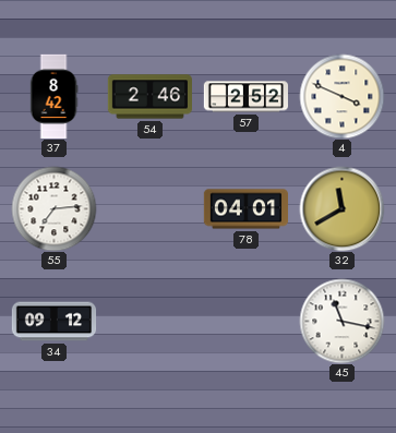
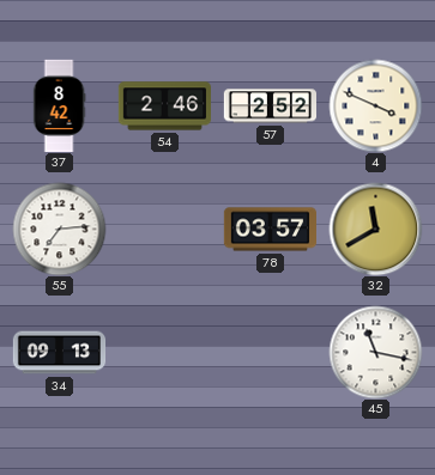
78: 04:01 -> 03:57 (270, 230)
34: 09:12 -> 09:13 (59, 353)
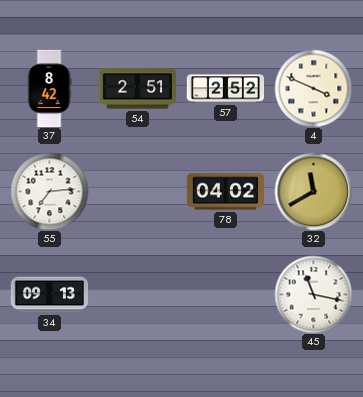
54: 2:46 -> 2:51 (137, 89)
78: 03:57 -> 04:02 (225, 192)
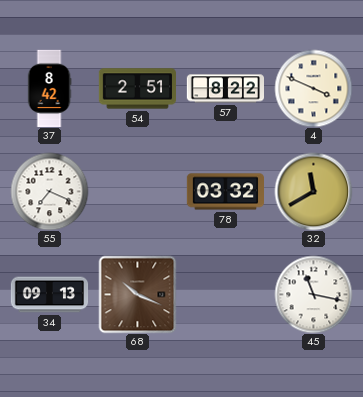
57: 2:52 -> 8:22 (225, 89)
55: 7:14 -> 7:19 (49, 191)
78: 04:02 -> 03:32 (225, 192)
68: none -> 10:19 (137, 294)
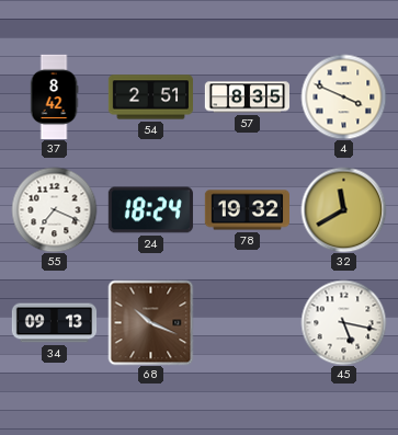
57: 8:22 -> 8:35 (247, 98)
24: none -> 18:24 (150, 210)
78: 03:32 -> 19:32 (247, 210)
45: 11:17 -> 5:17 (343, 322)
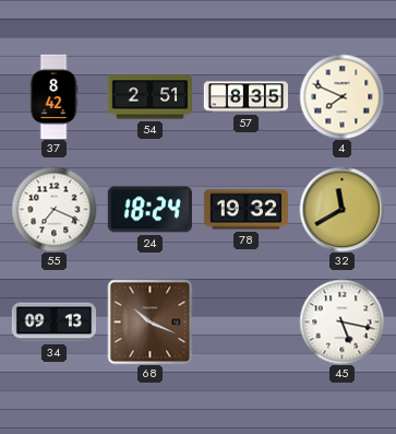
4: 3:49 -> 7:49 (341, 96)
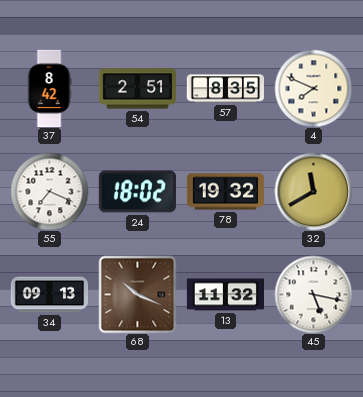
24: 18:24 -> 18:02 (137, 192)
13: none -> 11:32 (225, 295)
